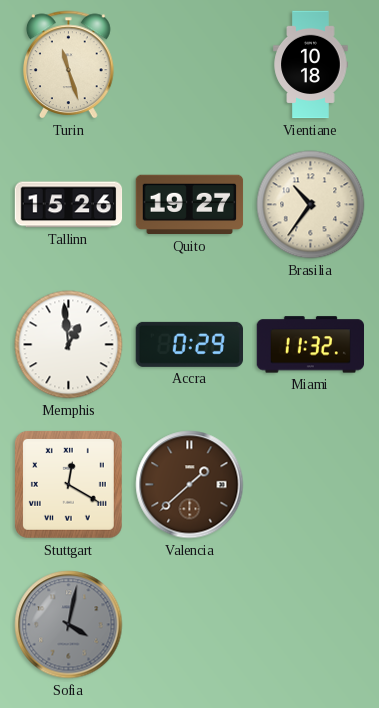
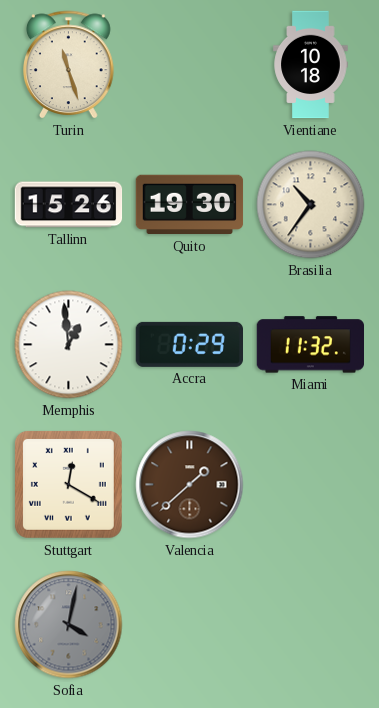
Quito: 19:27 -> 19:30 (190, 205)
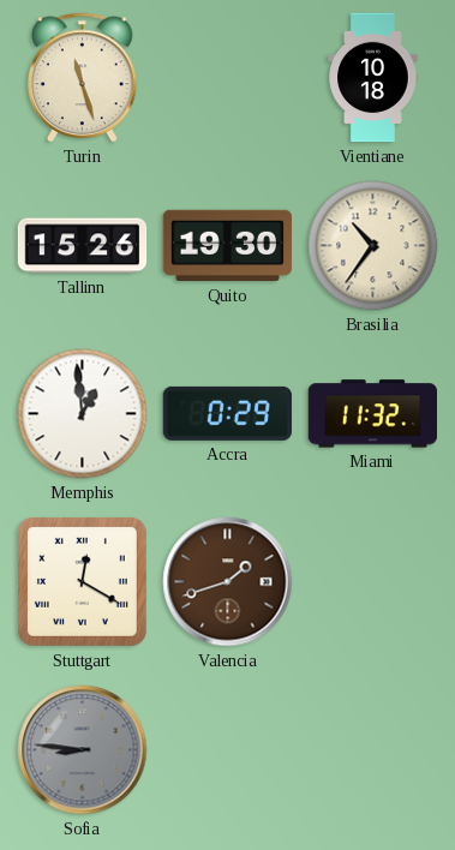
Valencia: 1:38 -> 1:42 (228, 582)
Sofia: 4:02 -> 8:46 (83, 750)
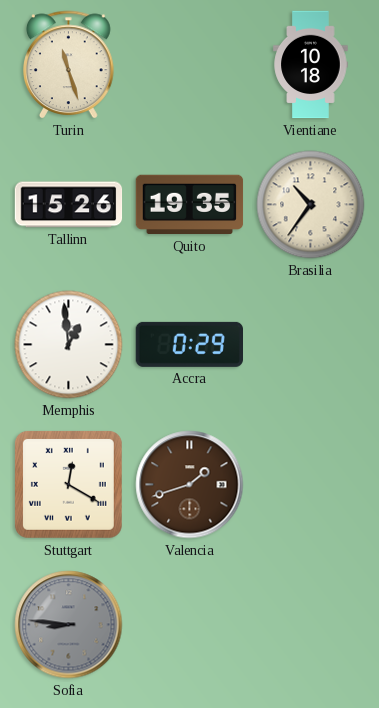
Quito: 19:30 -> 19:35 (190, 205)
Miami: 11:32 -> none (372, 414)
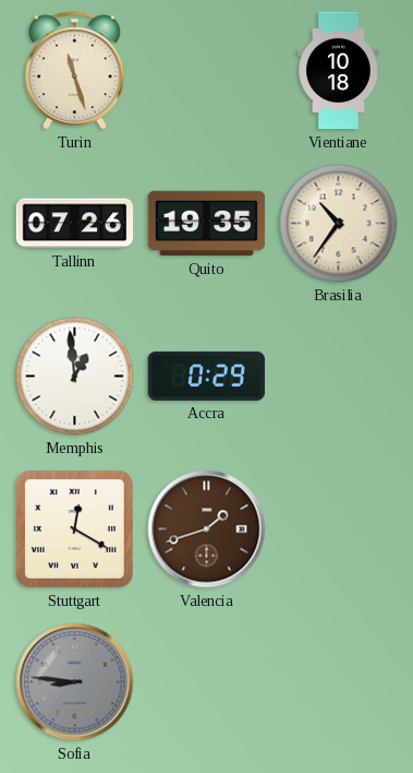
Tallinn: 15:26 -> 07:26 (75, 224)
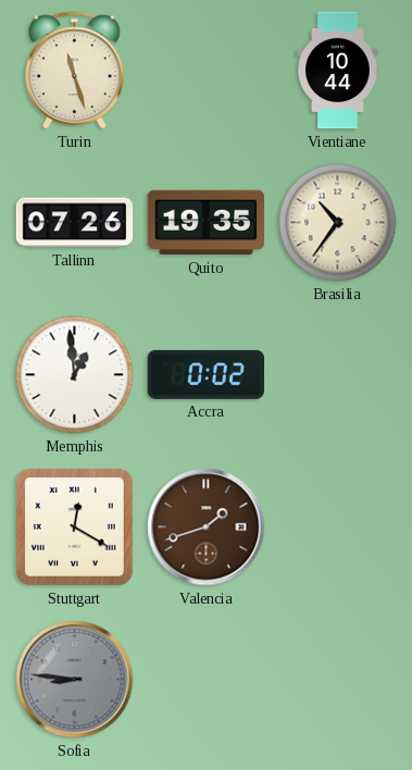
Vientiane: 10:18 -> 10:44 (338, 71)
Accra: 0:29 -> 0:02 (205, 374)
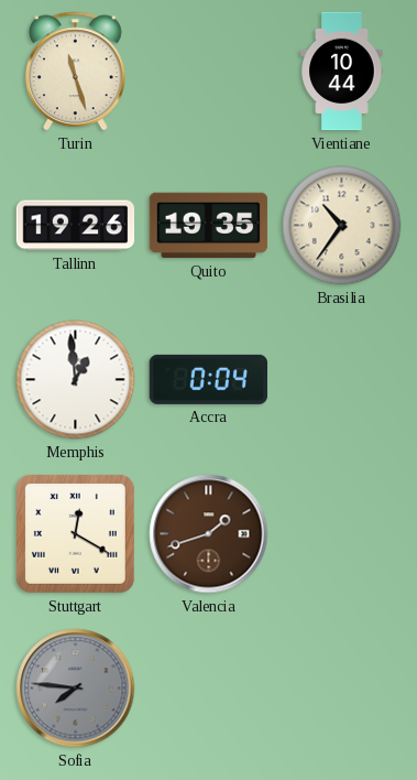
Tallinn: 07:26 -> 19:26 (76, 226)
Accra: 0:02 -> 0:04 (208, 379)
Sofia: 8:46 -> 7:46 (76, 689)
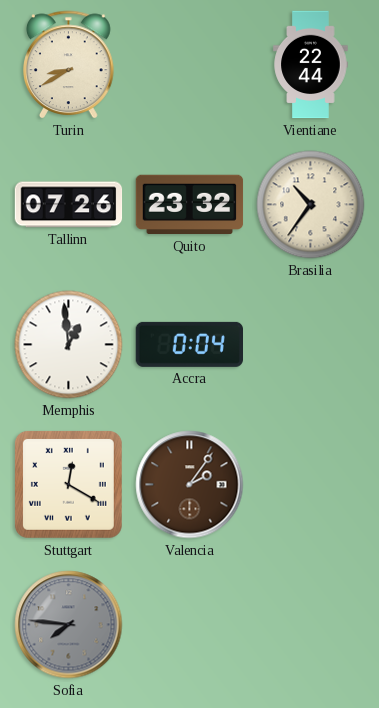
Turin: 11:27 -> 8:40 (69, 65)
Vientiane: 10:44 -> 22:44 (311, 65)
Tallinn: 19:26 -> 07:26 (69, 205)
Quito: 19:35 -> 23:32 (190, 205)
Valencia: 1:42 -> 2:06 (190, 485)
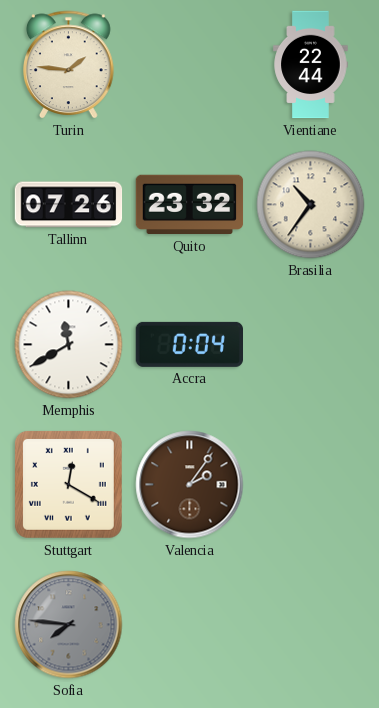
Turin: 8:40 -> 1:46 (69, 65)
Memphis: 12:59 -> 11:40 (69, 345)
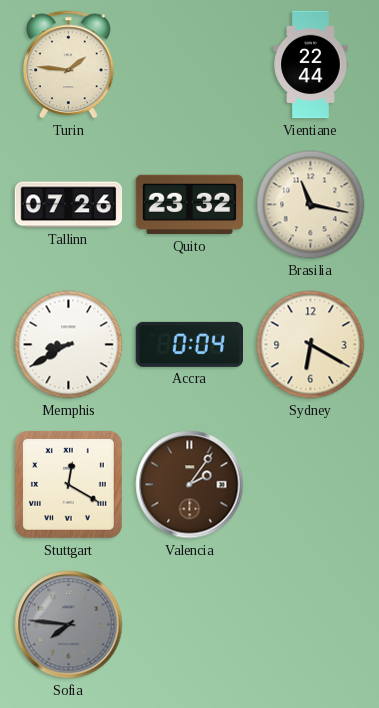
Brasilia: 10:36 -> 11:17 (311, 205)
Memphis: 11:40 -> 8:40 (69, 345)
Sydney: none -> 6:20 (311, 345)
